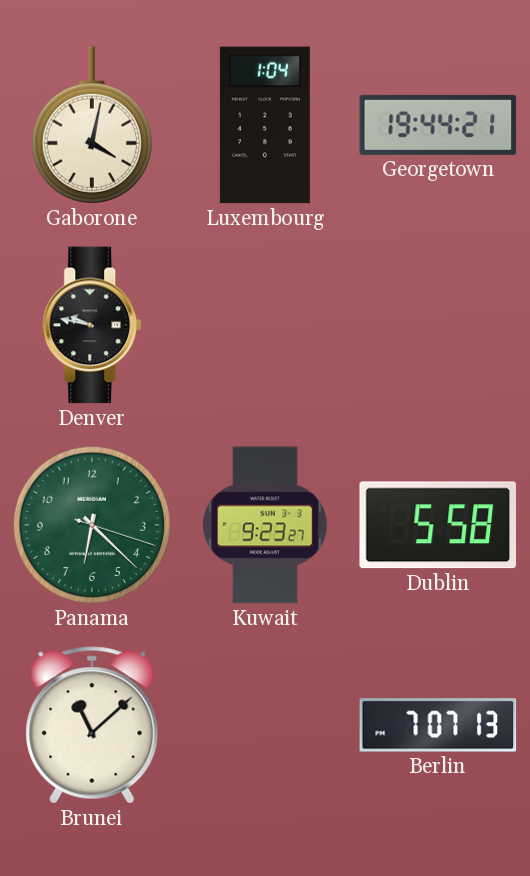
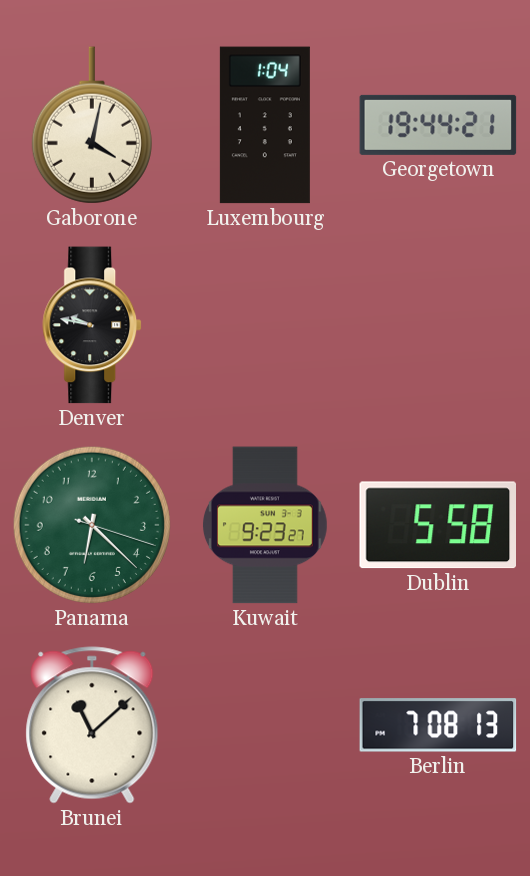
Berlin: 7:07 -> 7:08 (438, 725)
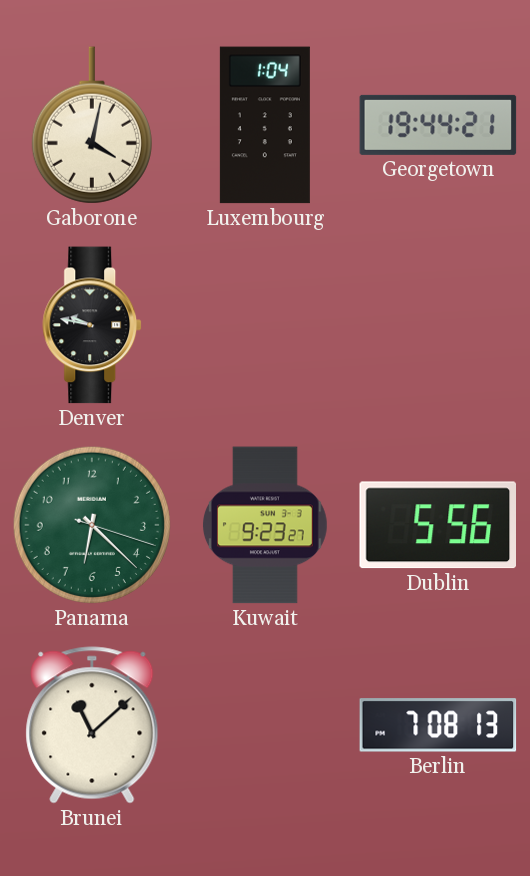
Dublin: 5:58 -> 5:56 (437, 525)
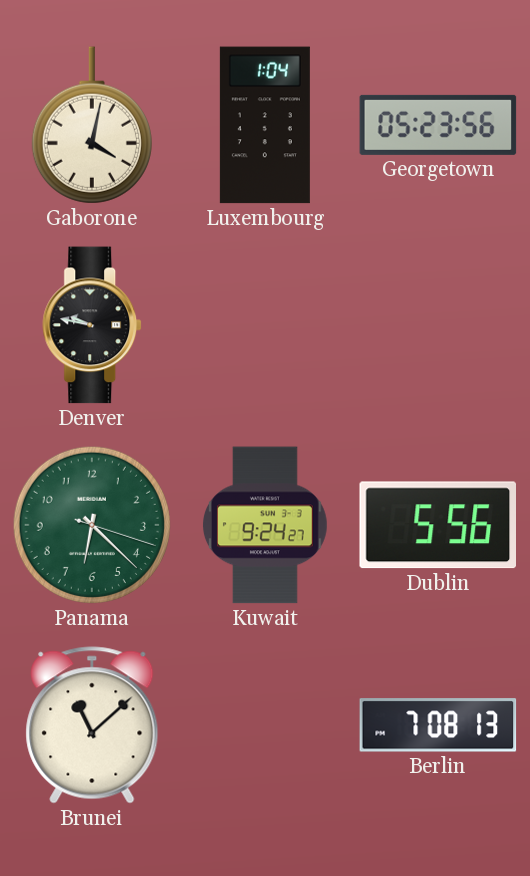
Georgetown: 19:44 -> 05:23 (438, 125)
Kuwait: 9:23 -> 9:24 (266, 525)
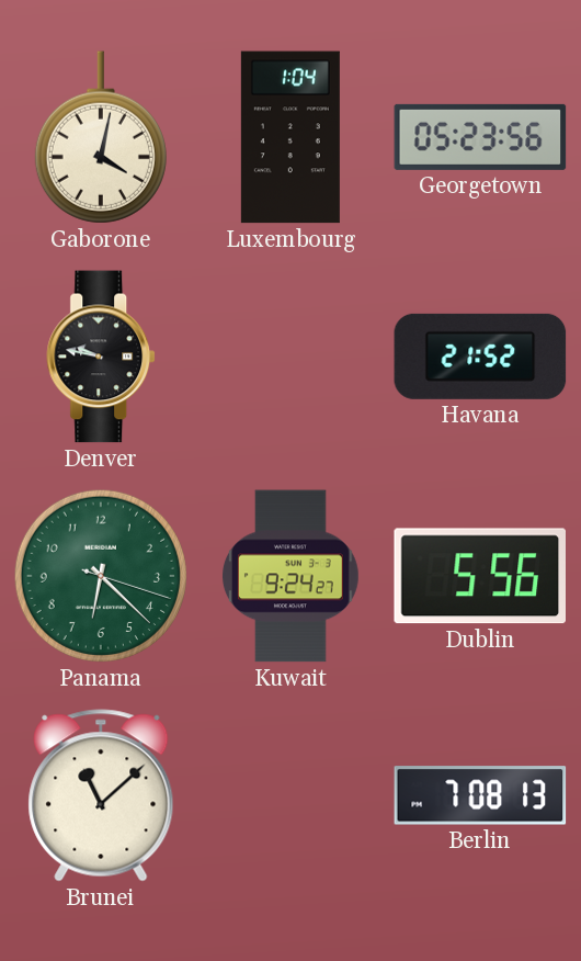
Havana: none -> 21:52 (480, 357)
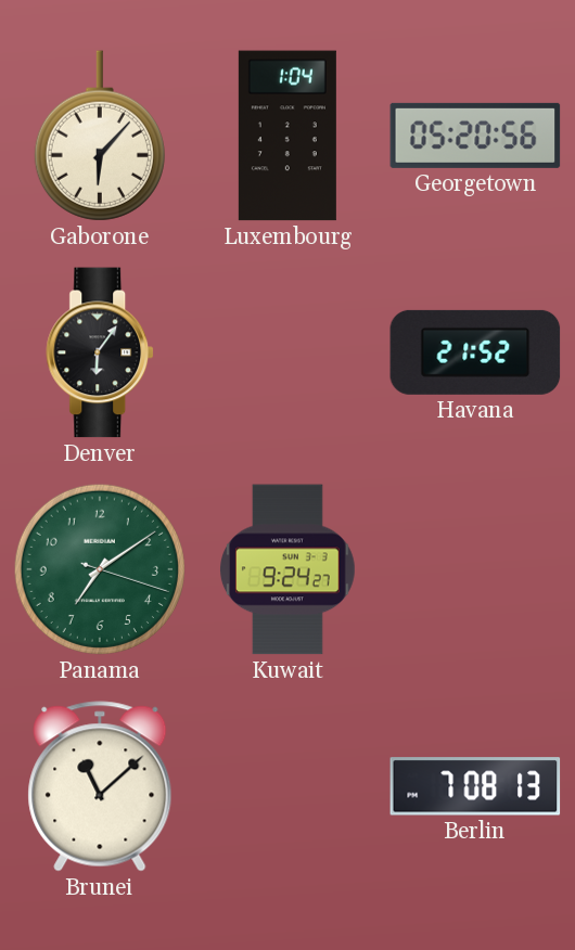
Gaborone: 4:02 -> 6:07 (100, 136)
Georgetown: 05:23 -> 05:20 (475, 136)
Denver: 9:47 -> 6:06 (101, 352)
Panama: 6:22 -> 7:09 (100, 569)
Dublin: 5:56 -> none (479, 576)
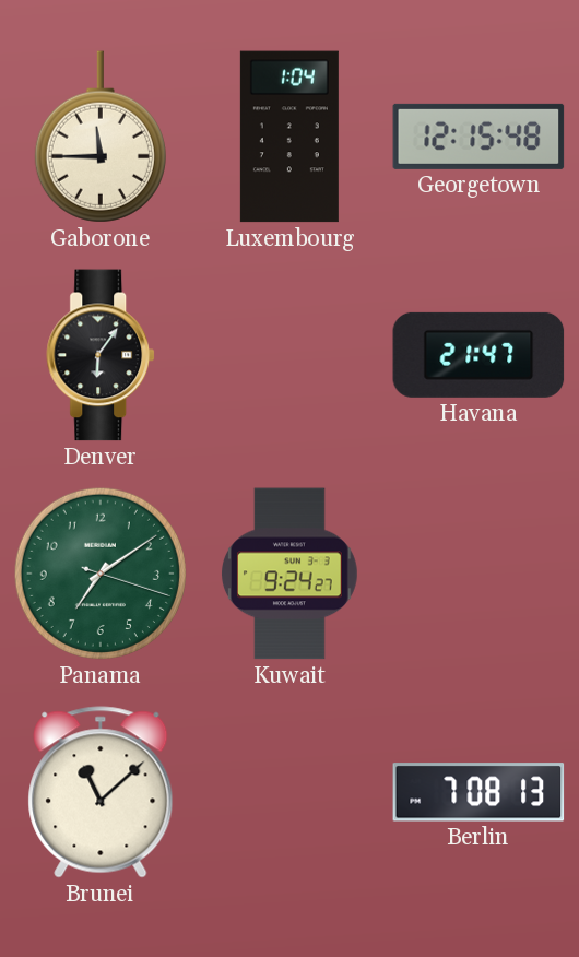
Gaborone: 6:07 -> 11:45 (101, 137)
Georgetown: 05:20 -> 12:15 (478, 137)
Havana: 21:52 -> 21:47 (478, 355)
